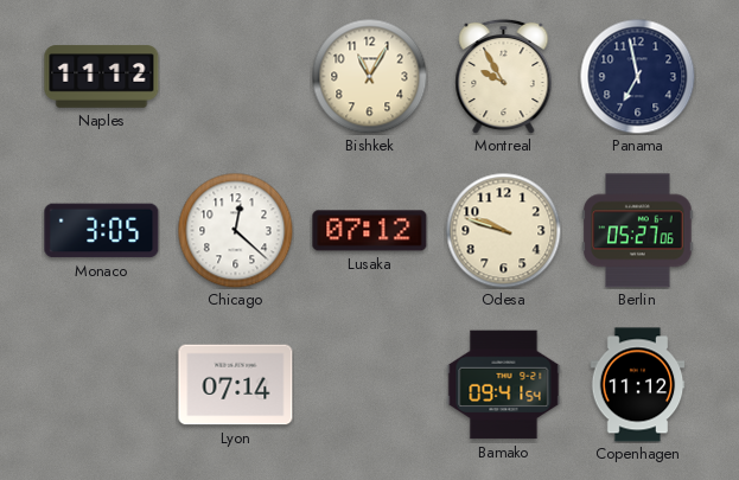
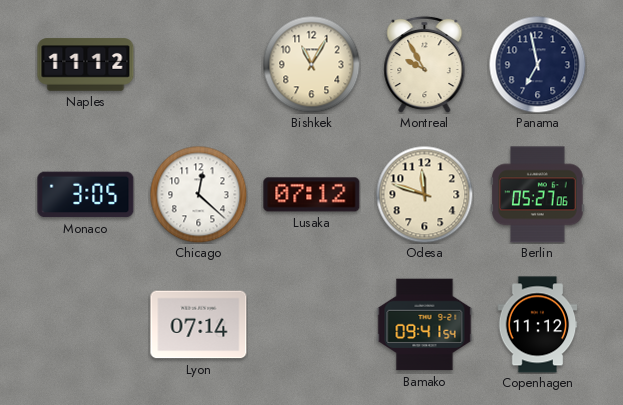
Odesa: 9:48 -> 11:48 (424, 194)
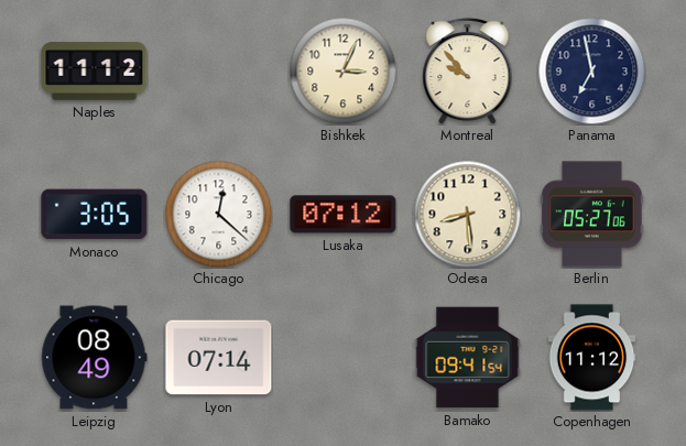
Bishkek: 11:05 -> 3:04 (342, 70)
Montreal: 9:55 -> 9:53 (468, 70)
Odesa: 11:48 -> 8:29 (467, 214)
Leipzig: none -> 08:49 (95, 358)
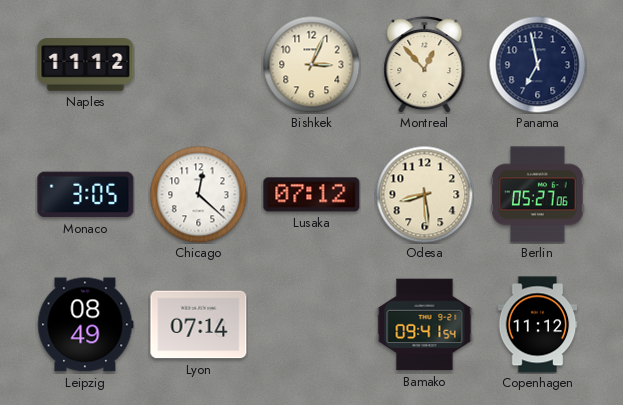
Montreal: 9:53 -> 12:53 (425, 64)
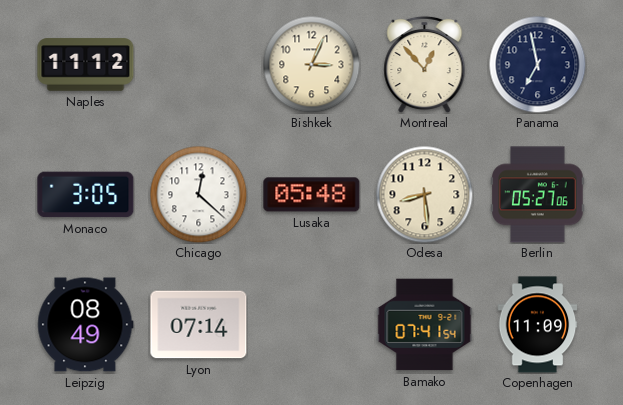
Lusaka: 07:12 -> 05:48 (312, 195)
Bamako: 09:41 -> 07:41 (425, 325)
Copenhagen: 11:12 -> 11:09 (538, 325)
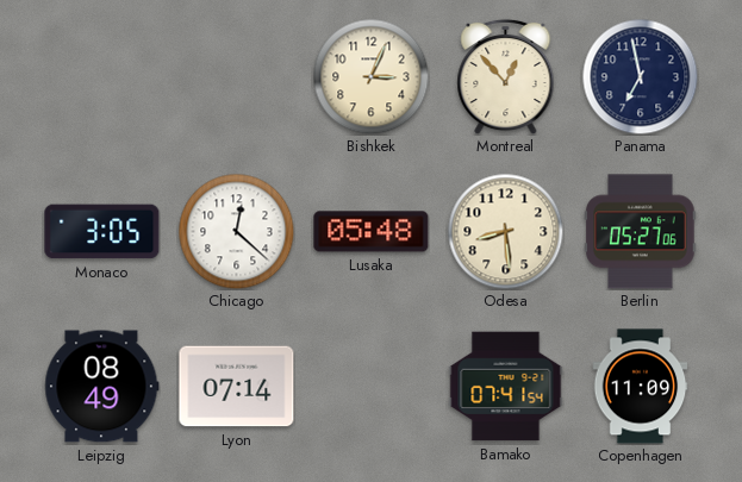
Naples: 11:12 -> none (86, 65)
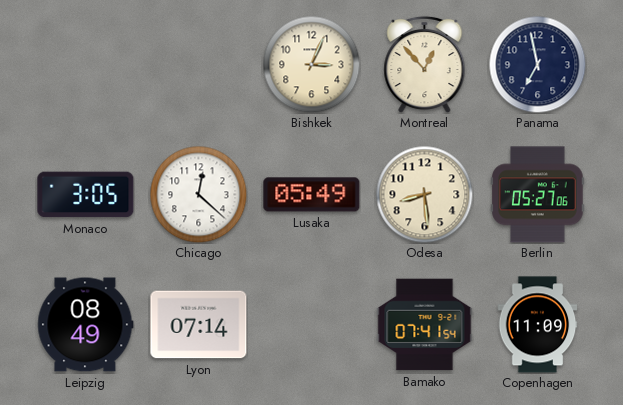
Lusaka: 05:48 -> 05:49 (312, 195)
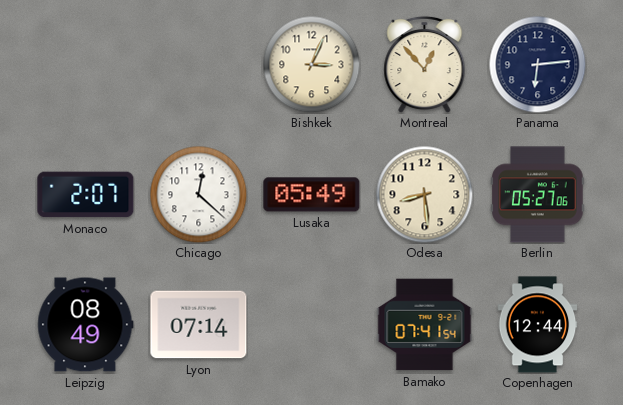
Panama: 6:58 -> 6:14 (537, 64)
Monaco: 3:05 -> 2:07 (86, 195)
Copenhagen: 11:09 -> 12:44 (538, 325)
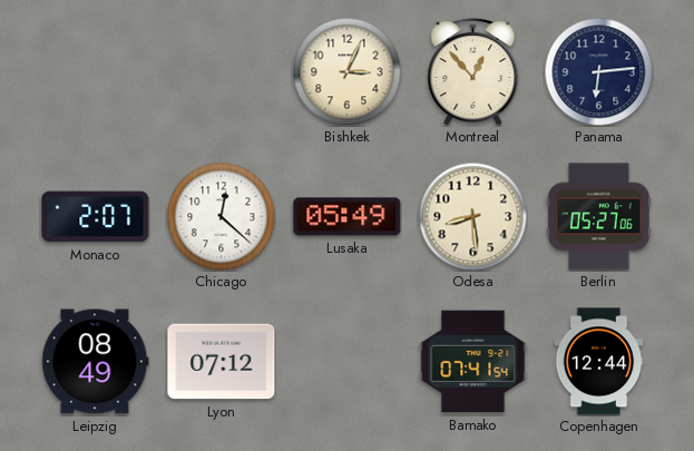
Lyon: 07:14 -> 07:12 (222, 362)
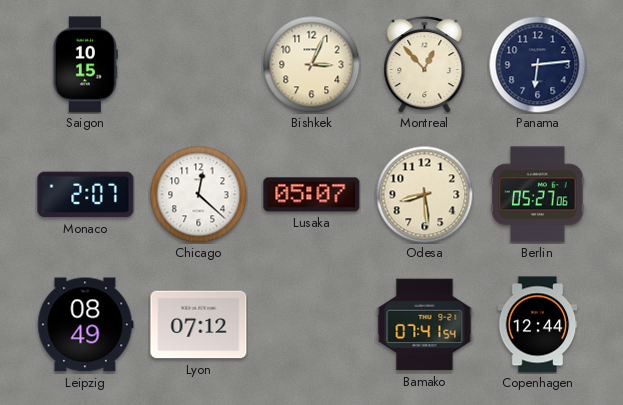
Saigon: none -> 10:15 (85, 65)
Lusaka: 05:49 -> 05:07 (312, 195)
